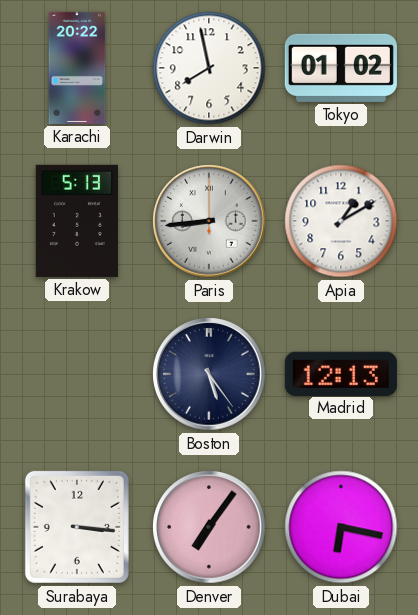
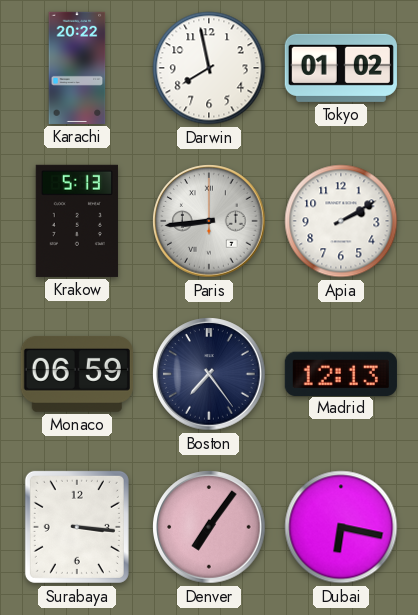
Apia: 1:10 -> 2:10 (341, 221)
Monaco: none -> 06:59 (77, 374)
Boston: 5:24 -> 7:24 (209, 374)
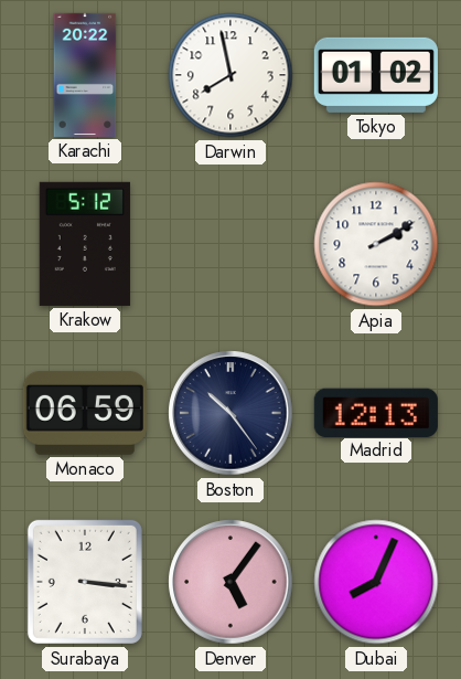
Krakow: 5:13 -> 5:12 (85, 244)
Paris: 8:44 -> none (209, 221)
Boston: 7:24 -> 10:24 (230, 413)
Denver: 7:06 -> 5:06 (230, 582)
Dubai: 6:17 -> 8:04 (376, 582)
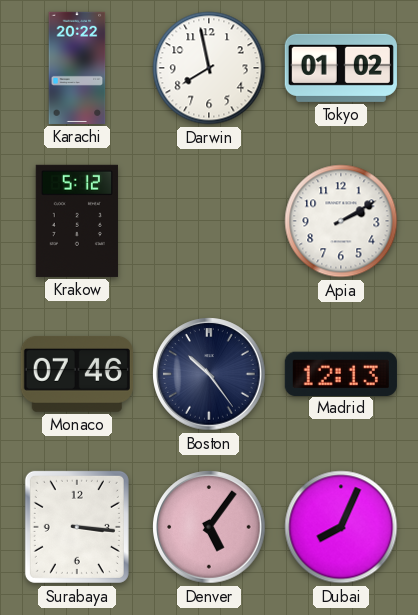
Monaco: 06:59 -> 07:46 (77, 374)
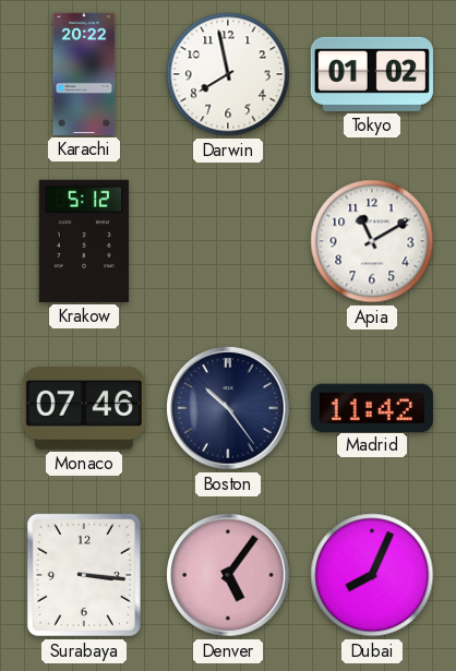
Apia: 2:10 -> 11:10 (372, 241)
Madrid: 12:13 -> 11:42 (372, 407)
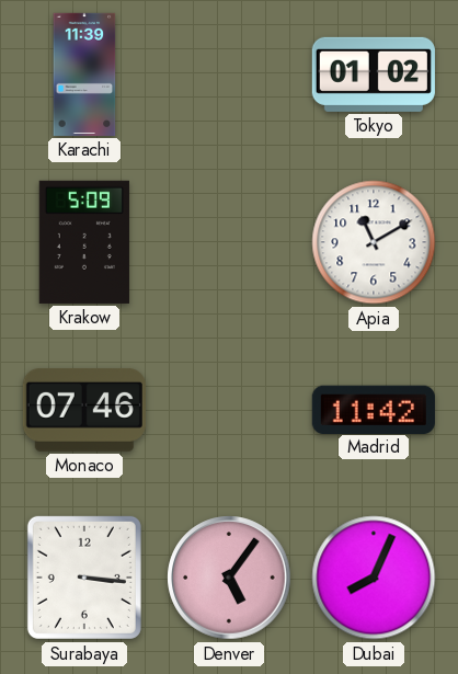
Karachi: 20:22 -> 11:39 (84, 75)
Darwin: 7:58 -> none (228, 74)
Krakow: 5:12 -> 5:09 (84, 242)
Boston: 10:24 -> none (228, 408)
